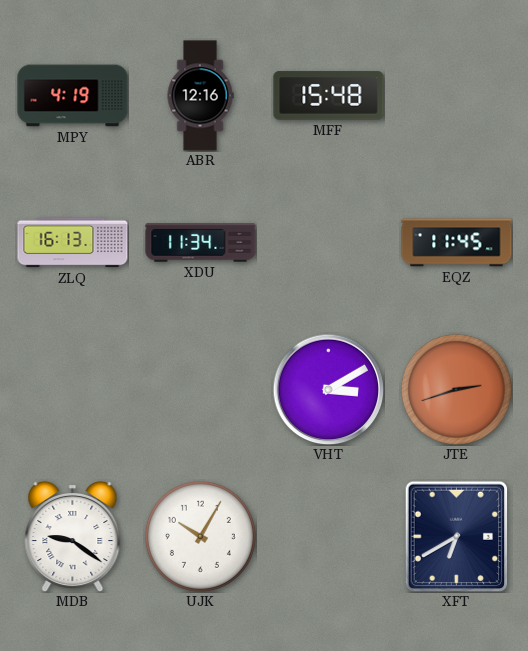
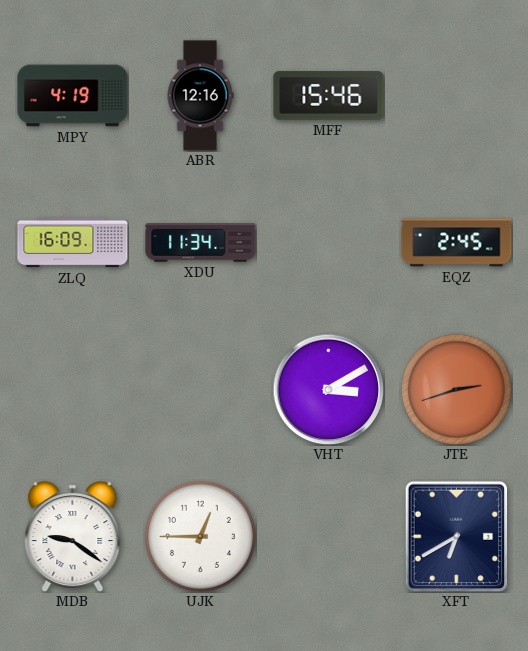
MFF: 15:48 -> 15:46 (329, 96)
ZLQ: 16:13 -> 16:09 (73, 243)
EQZ: 11:45 -> 2:45 (457, 243)
UJK: 10:05 -> 12:45 (200, 536)
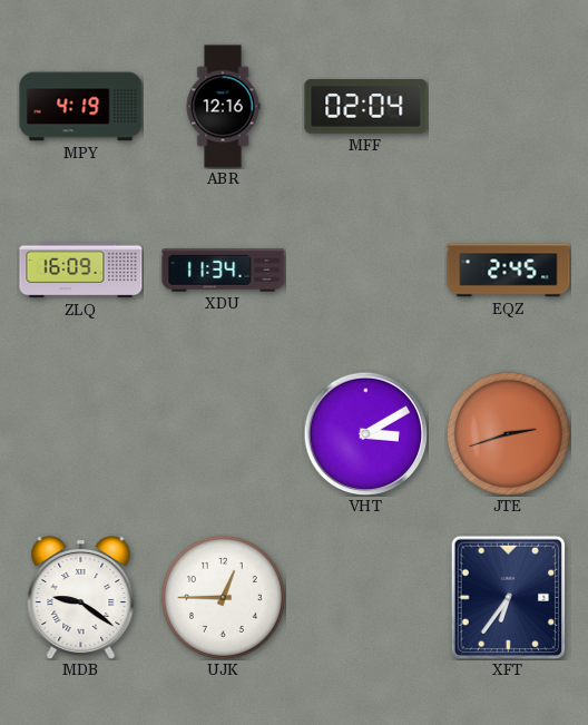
MFF: 15:46 -> 02:04 (366, 107)
XFT: 6:40 -> 6:36 (509, 597)
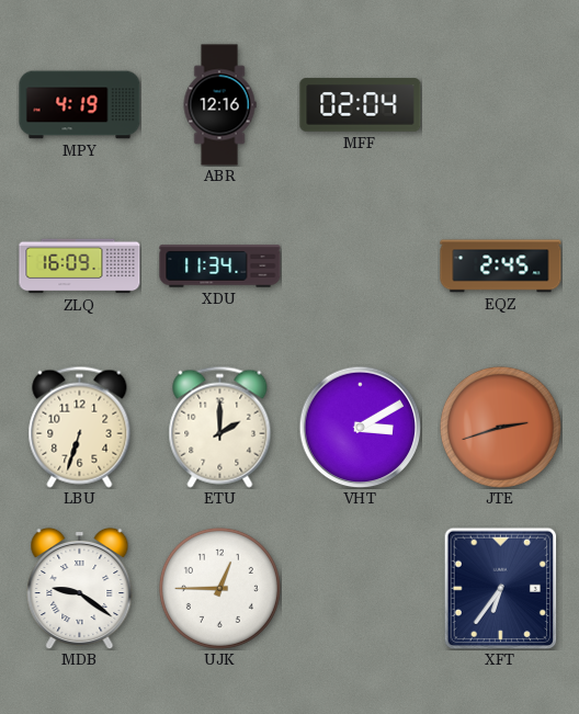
LBU: none -> 6:33 (80, 427)
ETU: none -> 2:00 (220, 427)
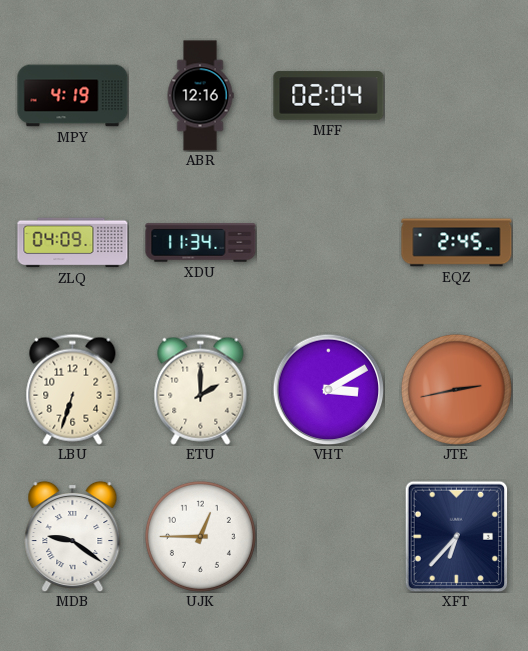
ZLQ: 16:09 -> 04:09 (73, 243)
JTE: 2:42 -> 2:43 (456, 389)
XFT: 6:36 -> 6:37 (457, 536)
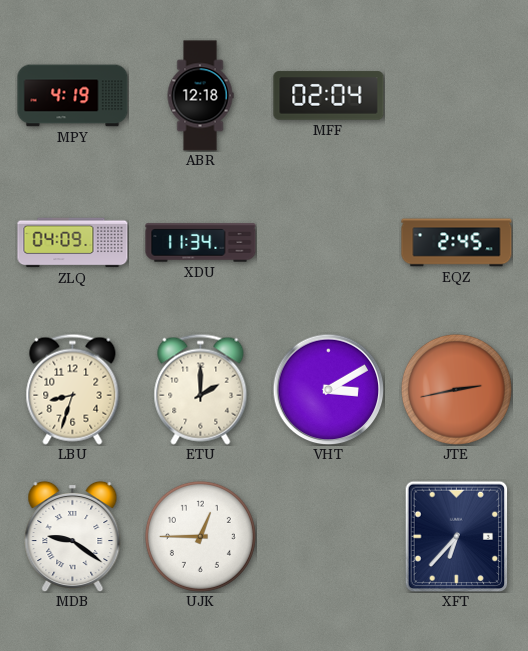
ABR: 12:16 -> 12:18 (200, 96)
LBU: 6:33 -> 8:33 (73, 389)
